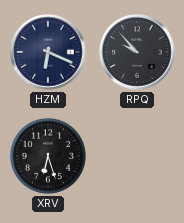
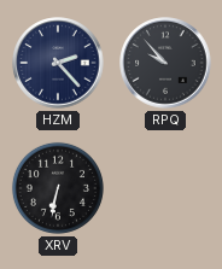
HZM: 6:19 -> 2:23 (58, 63)
XRV: 6:27 -> 6:32 (58, 188)
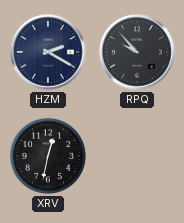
HZM: 2:23 -> 2:20 (48, 52)
XRV: 6:32 -> 12:32 (48, 156)
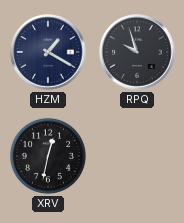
HZM: 2:20 -> 1:20 (48, 52)
RPQ: 9:53 -> 9:57 (137, 52)
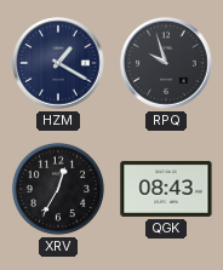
XRV: 12:32 -> 12:35 (58, 189)
QGK: none -> 08:43 (166, 189)
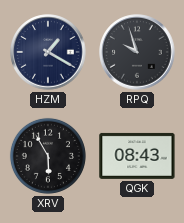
XRV: 12:35 -> 5:55 (48, 156)
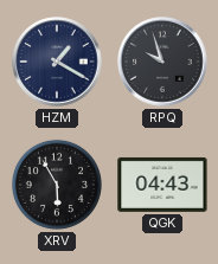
QGK: 08:43 -> 04:43 (162, 185)
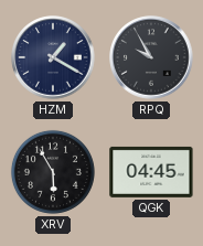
RPQ: 9:57 -> 9:55 (151, 57)
QGK: 04:43 -> 04:45 (151, 172)
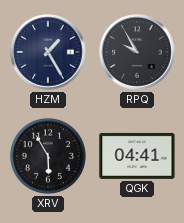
HZM: 1:20 -> 1:25 (48, 52)
QGK: 04:45 -> 04:41 (137, 156)
